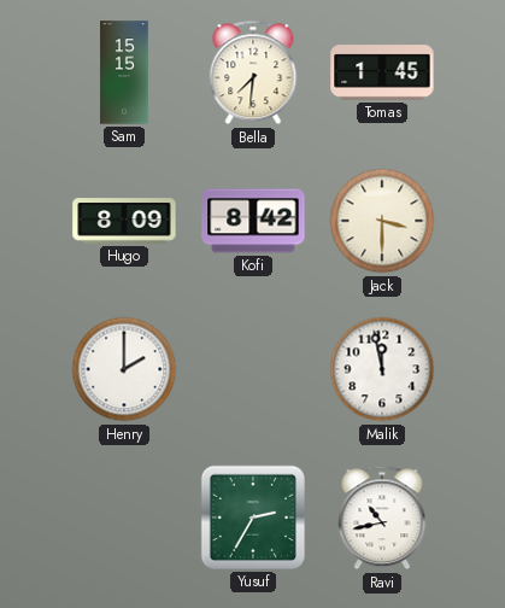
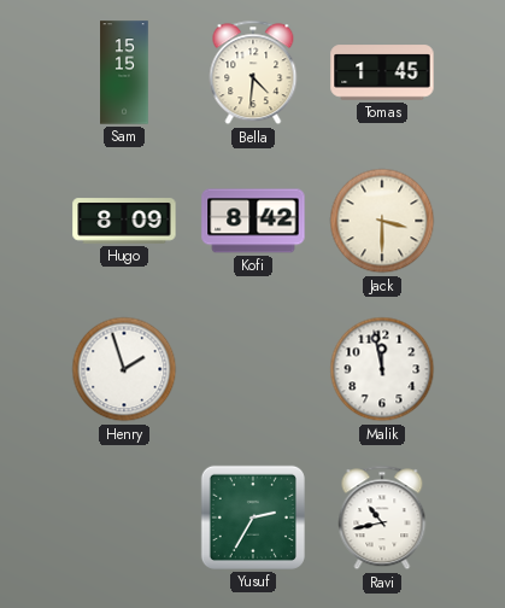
Bella: 7:31 -> 4:31 (253, 72)
Henry: 2:00 -> 1:57 (124, 369)
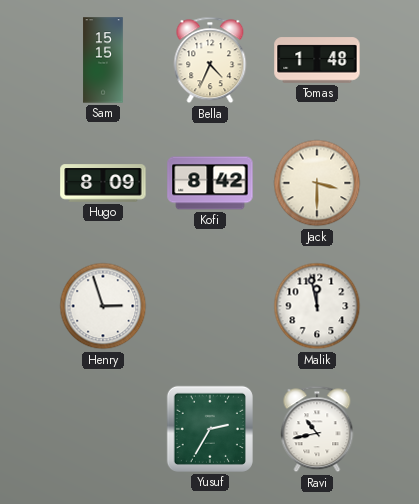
Bella: 4:31 -> 4:34 (210, 60)
Tomas: 1:45 -> 1:48 (317, 60)
Henry: 1:57 -> 2:57 (103, 306)
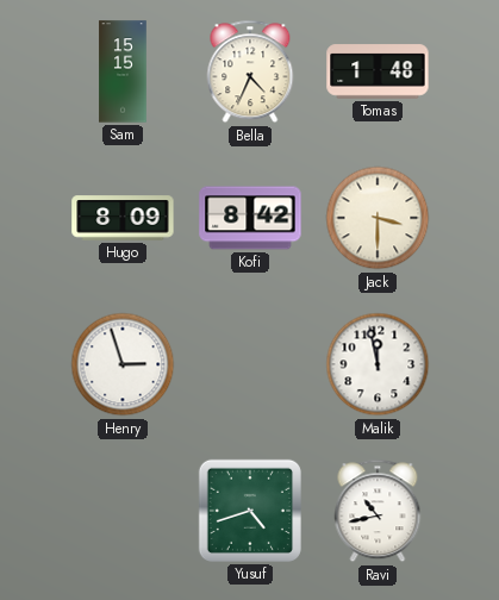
Yusuf: 2:35 -> 4:42 (250, 511)
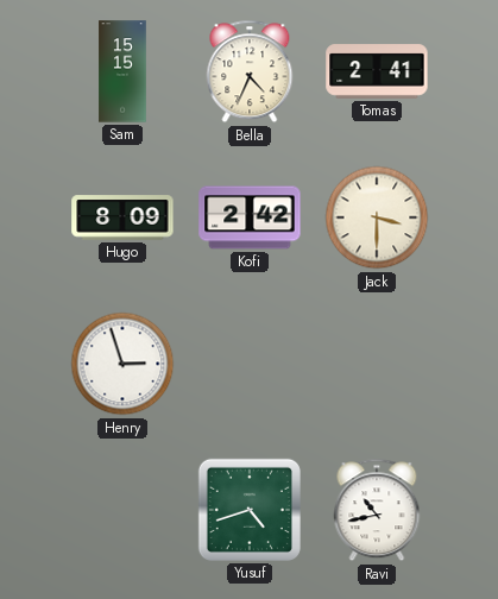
Tomas: 1:48 -> 2:41 (377, 71)
Kofi: 8:42 -> 2:42 (250, 217)
Malik: 11:58 -> none (378, 364)
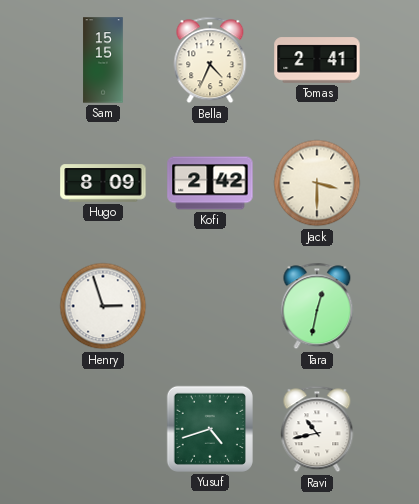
Tara: none -> 12:32 (317, 306)
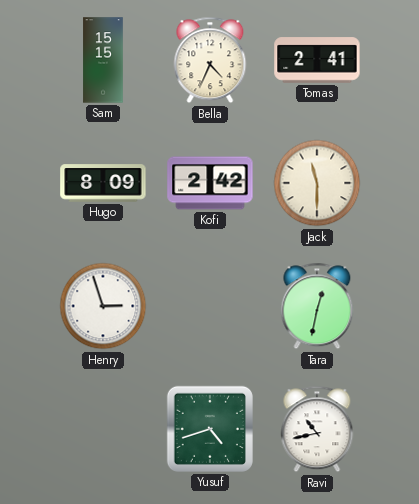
Jack: 3:30 -> 11:30 (317, 183)
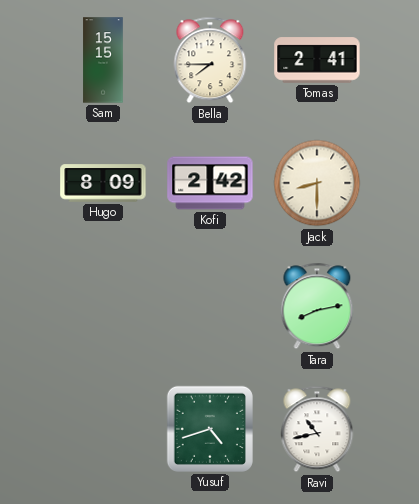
Bella: 4:34 -> 7:45 (210, 60)
Jack: 11:30 -> 8:30 (317, 183)
Henry: 2:57 -> none (103, 306)
Tara: 12:32 -> 8:13 (317, 306)
